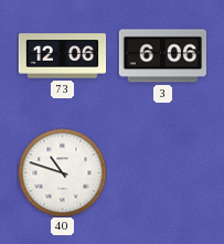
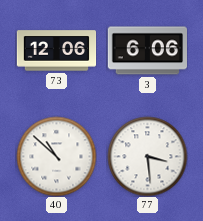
40: 10:48 -> 10:52 (56, 156)
77: none -> 3:29 (147, 156)
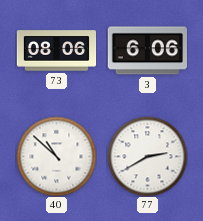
73: 12:06 -> 08:06 (56, 51)
77: 3:29 -> 2:40 (147, 156)
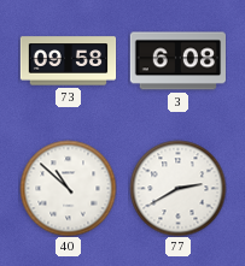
73: 08:06 -> 09:58 (68, 61)
3: 6:06 -> 6:08 (177, 61)
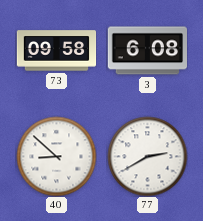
40: 10:52 -> 8:52 (56, 156)
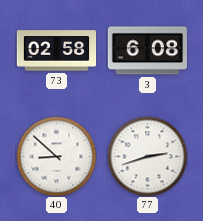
73: 09:58 -> 02:58 (56, 51)
77: 2:40 -> 2:42 (147, 156)
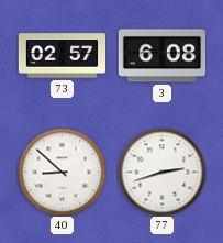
73: 02:58 -> 02:57 (62, 56)
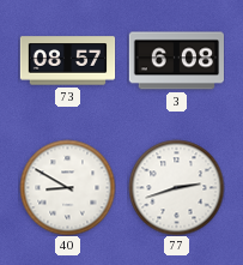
73: 02:57 -> 08:57 (67, 61)
40: 8:52 -> 8:50 (67, 187)
